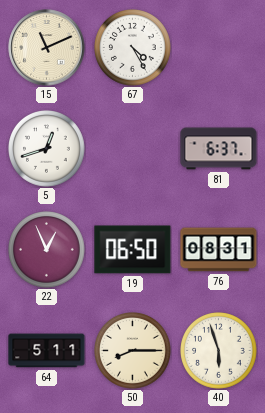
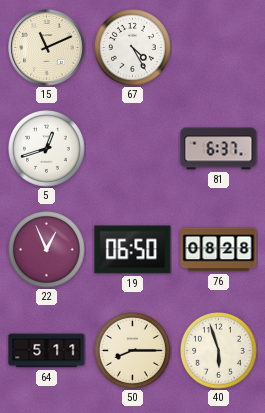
76: 08:31 -> 08:28 (219, 250)
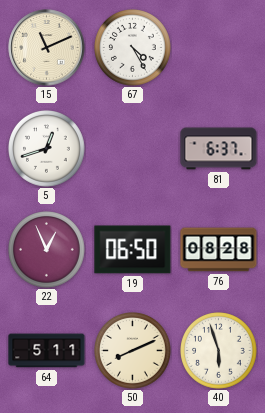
50: 8:15 -> 8:11 (133, 351)
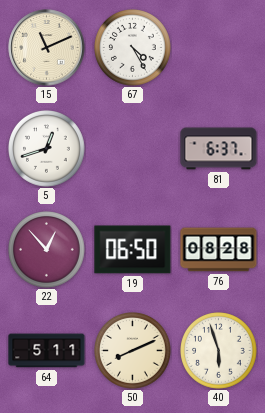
22: 12:56 -> 12:53 (47, 250)
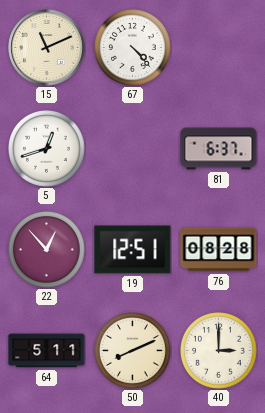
67: 4:25 -> 4:23 (133, 48)
19: 06:50 -> 12:51 (133, 250)
40: 5:57 -> 3:00 (219, 351)
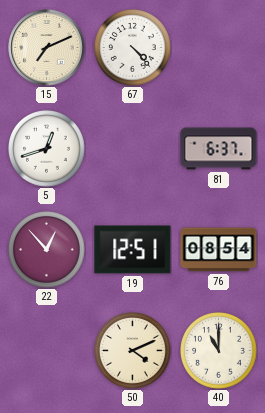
15: 11:11 -> 7:11 (47, 48)
76: 08:28 -> 08:54 (219, 250)
64: 5:11 -> none (47, 351)
50: 8:11 -> 4:11 (133, 351)
40: 3:00 -> 11:00 (219, 351)
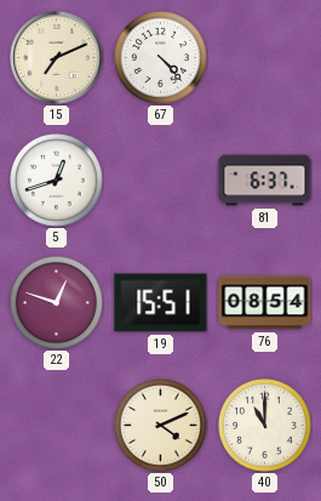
22: 12:53 -> 12:48 (57, 303)
19: 12:51 -> 15:51 (161, 303)
